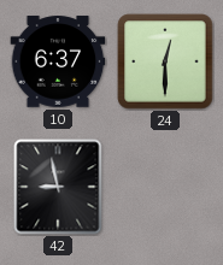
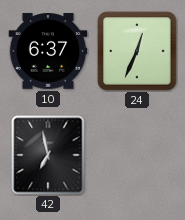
24: 12:30 -> 12:34 (137, 51)
42: 8:58 -> 6:58 (48, 155)
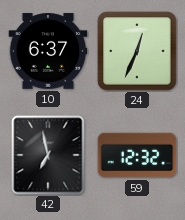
59: none -> 12:32 (137, 155)
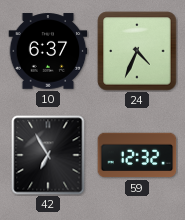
24: 12:34 -> 4:34 (137, 51)
42: 6:58 -> 6:55 (48, 155)
